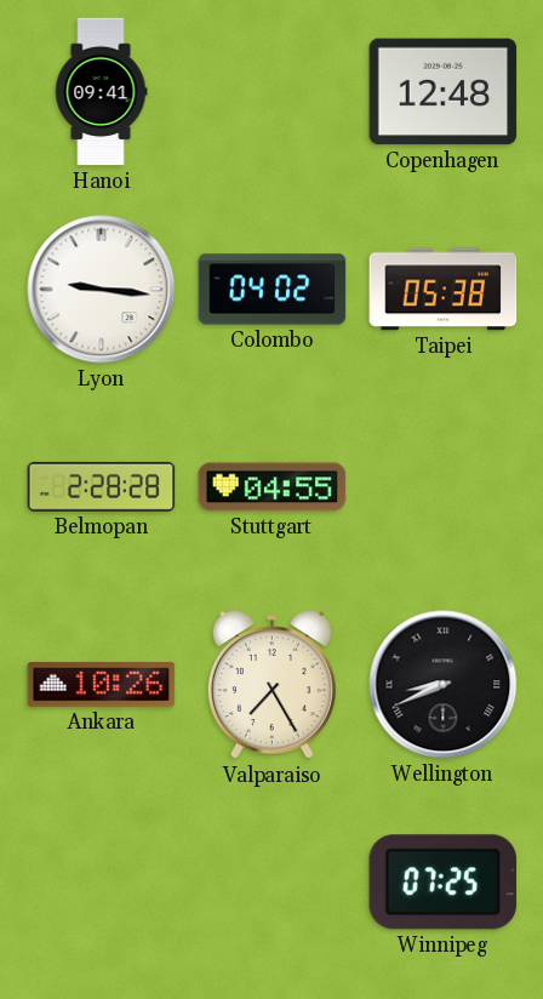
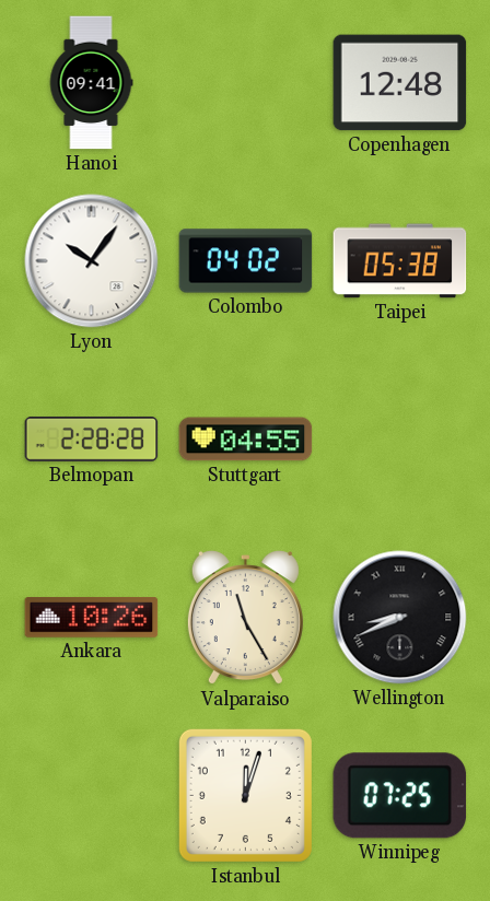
Lyon: 9:16 -> 10:06 (92, 261)
Valparaiso: 7:25 -> 11:25 (245, 619)
Istanbul: none -> 12:03 (245, 795)
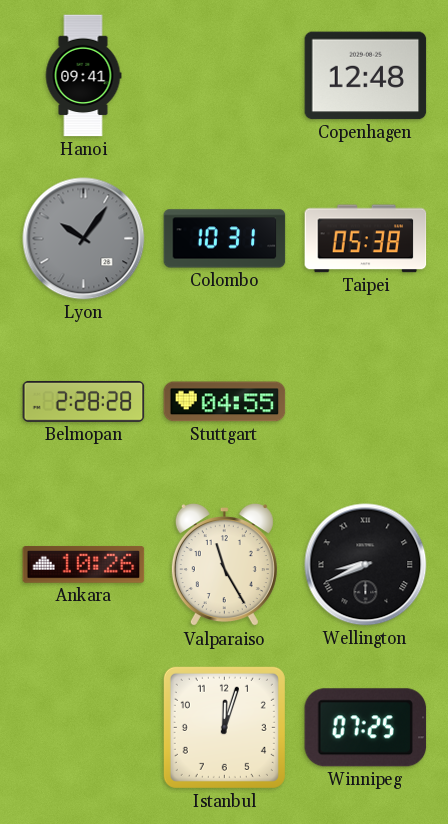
Lyon dial: white -> grey (84, 239)
Colombo: 04:02 -> 10:31 (225, 239)
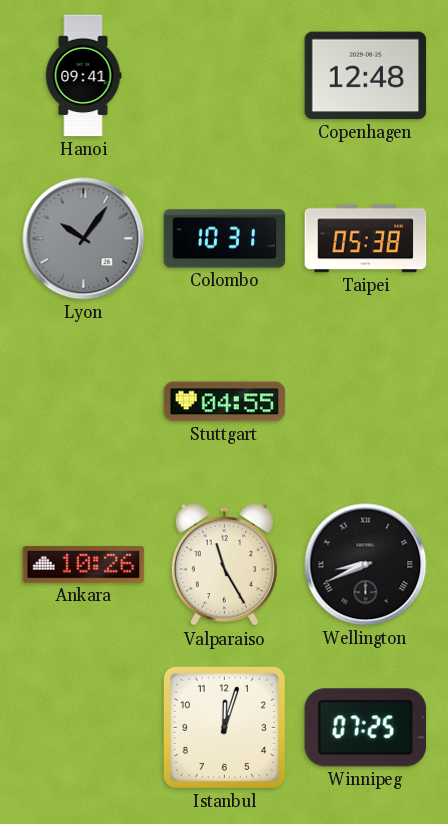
Belmopan: 2:28 -> none (84, 401)
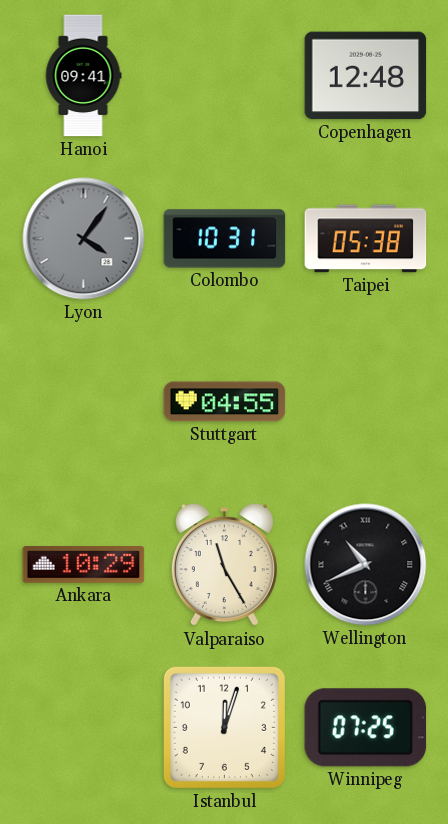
Lyon: 10:06 -> 4:06 (84, 239)
Ankara: 10:26 -> 10:29 (84, 565)
Wellington: 8:41 -> 10:41 (366, 565)
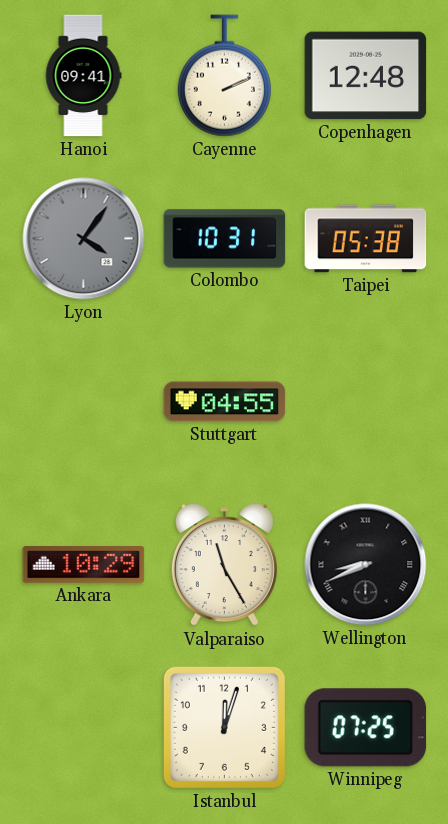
Cayenne: none -> 2:11 (224, 76)
Wellington: 10:41 -> 8:41 (366, 565)
